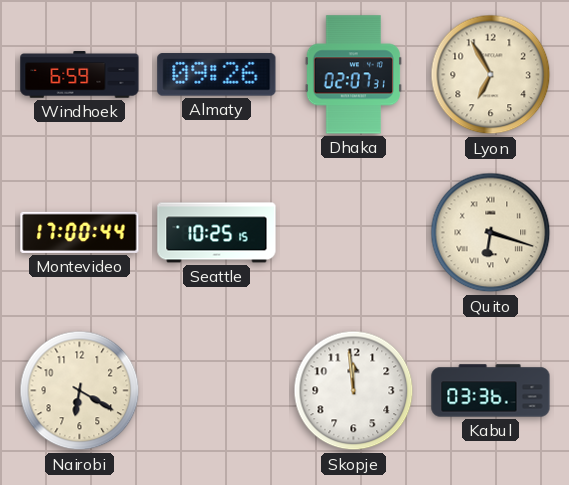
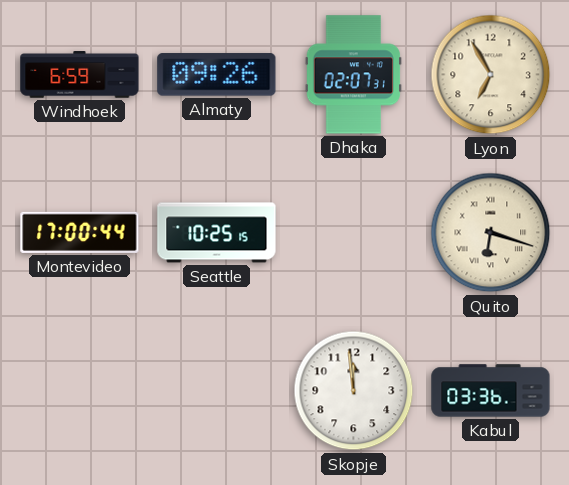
Nairobi: 6:20 -> none (80, 391)
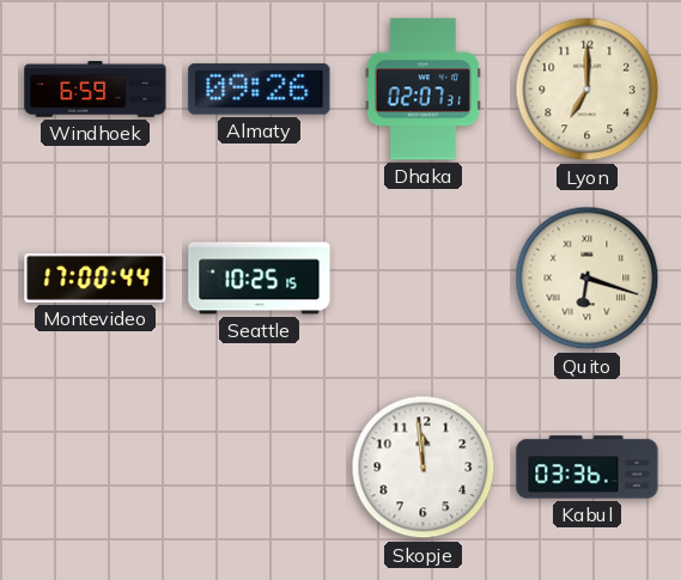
Lyon: 6:55 -> 7:00 (588, 90)
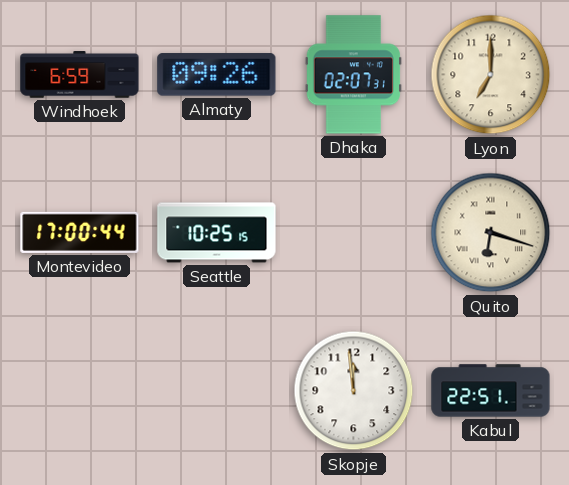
Kabul: 03:36 -> 22:51 (491, 391)
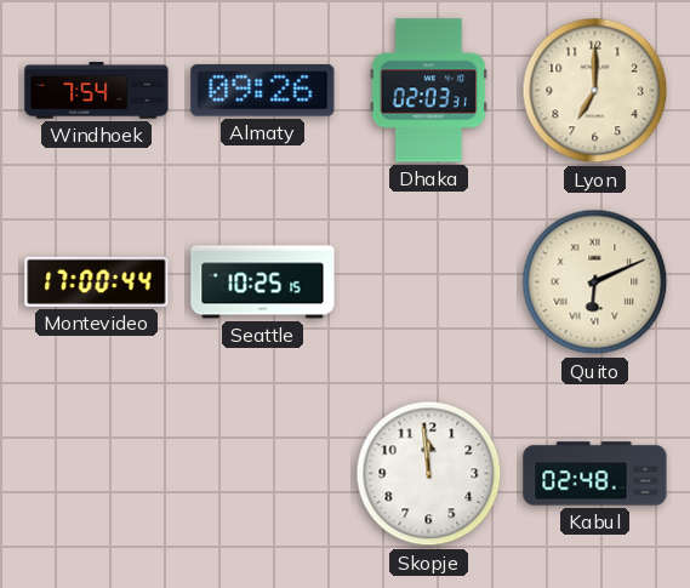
Windhoek: 6:59 -> 7:54 (97, 91)
Dhaka: 02:07 -> 02:03 (428, 91)
Quito: 6:18 -> 6:11 (595, 282)
Kabul: 22:51 -> 02:48 (595, 474)
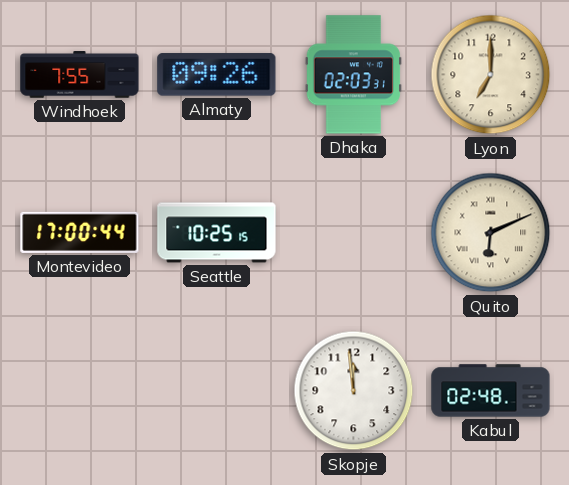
Windhoek: 7:54 -> 7:55 (80, 75)
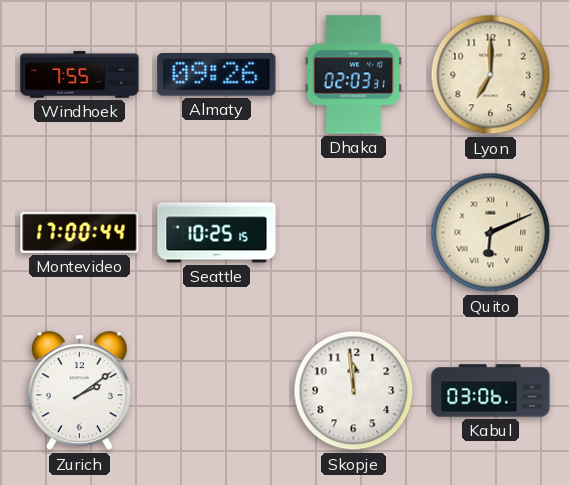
Zurich: none -> 2:09 (79, 391)
Kabul: 02:48 -> 03:06 (491, 391)
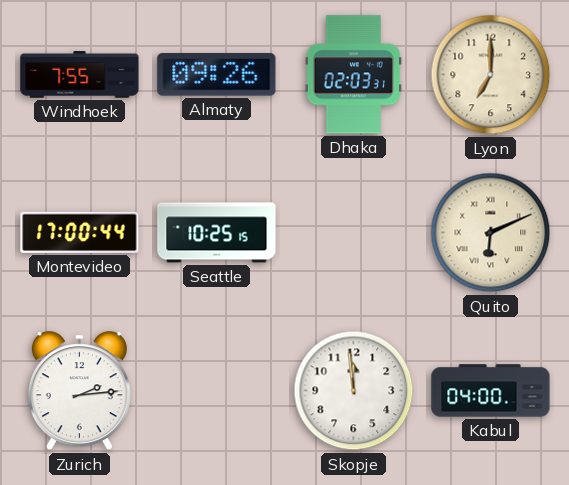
Zurich: 2:09 -> 2:14 (79, 391)
Kabul: 03:06 -> 04:00 (491, 391)
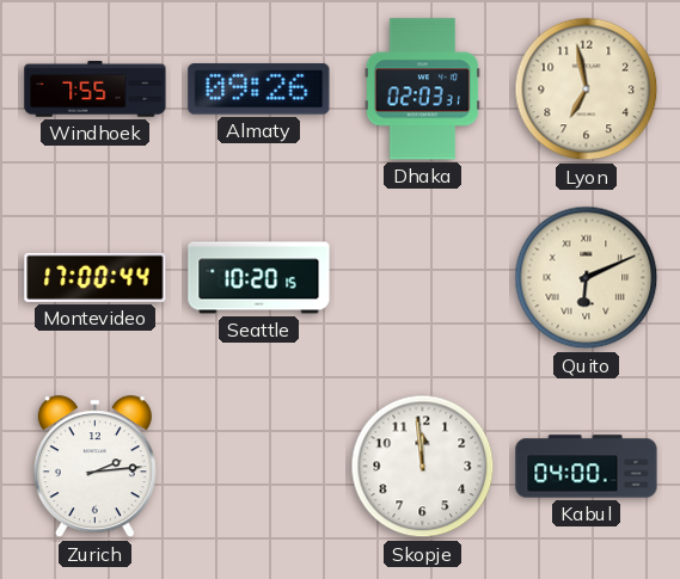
Lyon: 7:00 -> 6:58 (587, 90)
Seattle: 10:25 -> 10:20 (259, 278)
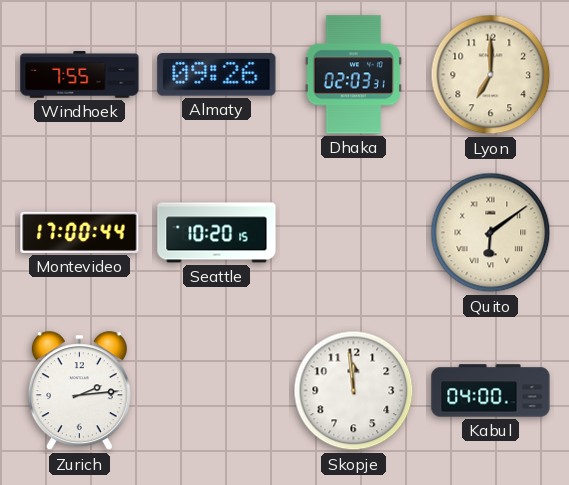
Lyon: 6:58 -> 7:00 (491, 75)
Quito: 6:11 -> 6:09 (491, 233)
